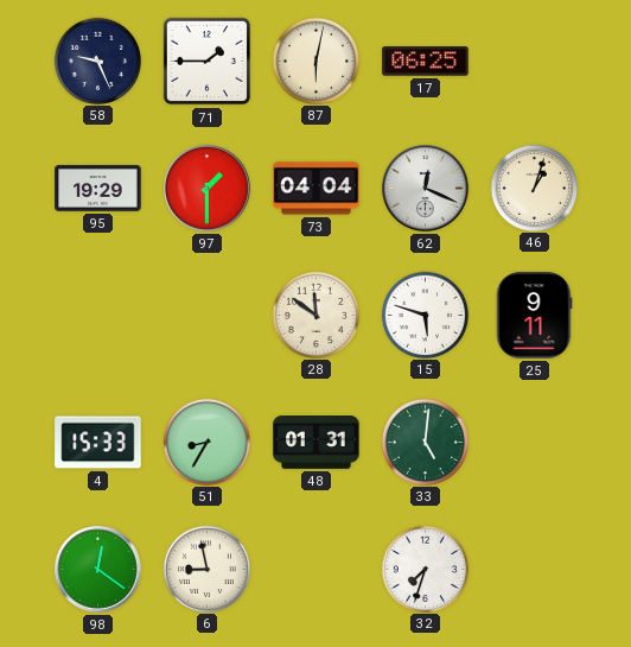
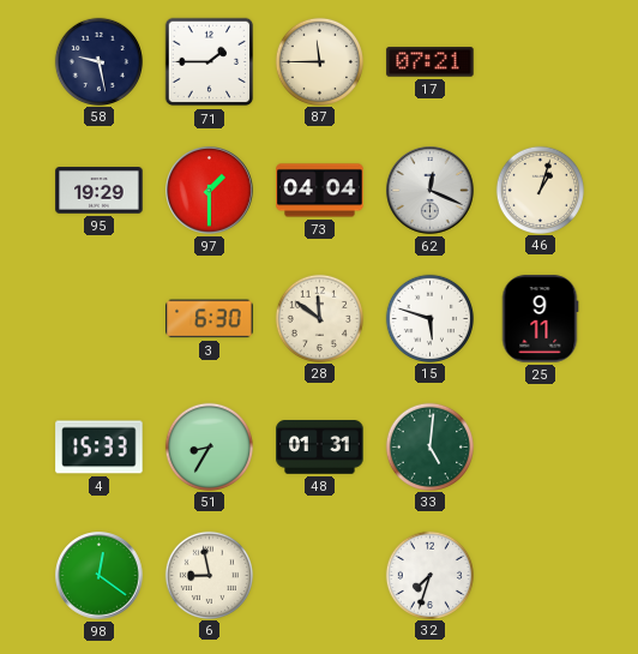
58: 9:26 -> 9:28 (98, 61)
87: 6:02 -> 11:45 (319, 61)
17: 06:25 -> 07:21 (431, 62)
3: none -> 6:30 (210, 319)
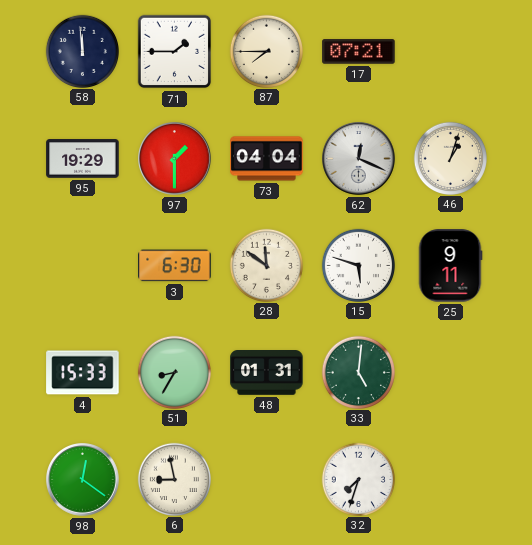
58: 9:28 -> 11:59 (82, 51)
87: 11:45 -> 7:45 (266, 51)
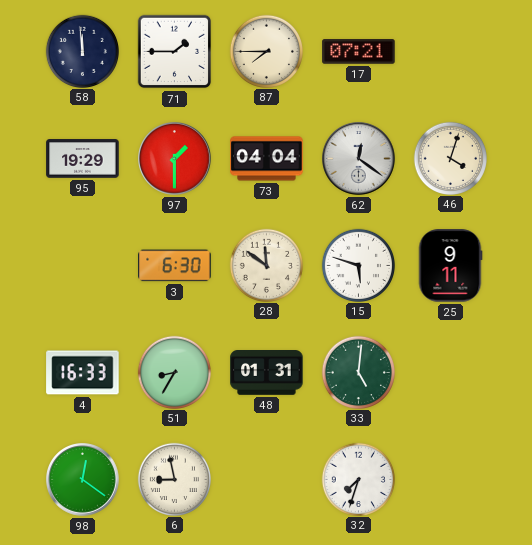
62: 12:19 -> 12:21 (359, 159)
46: 1:03 -> 4:03 (450, 158)
4: 15:33 -> 16:33 (83, 373)
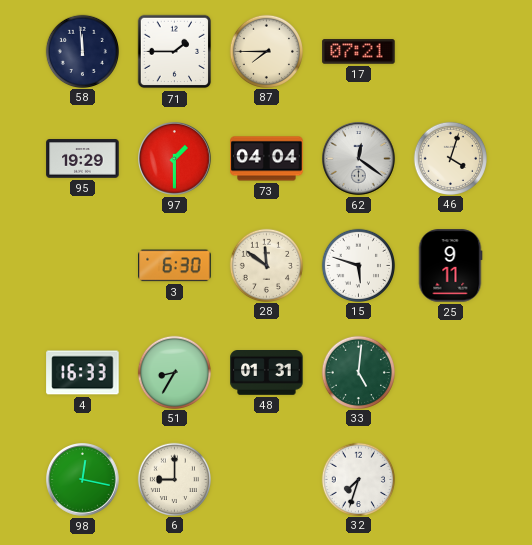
98: 12:21 -> 12:17 (83, 480)
6: 8:58 -> 9:00 (174, 479)
